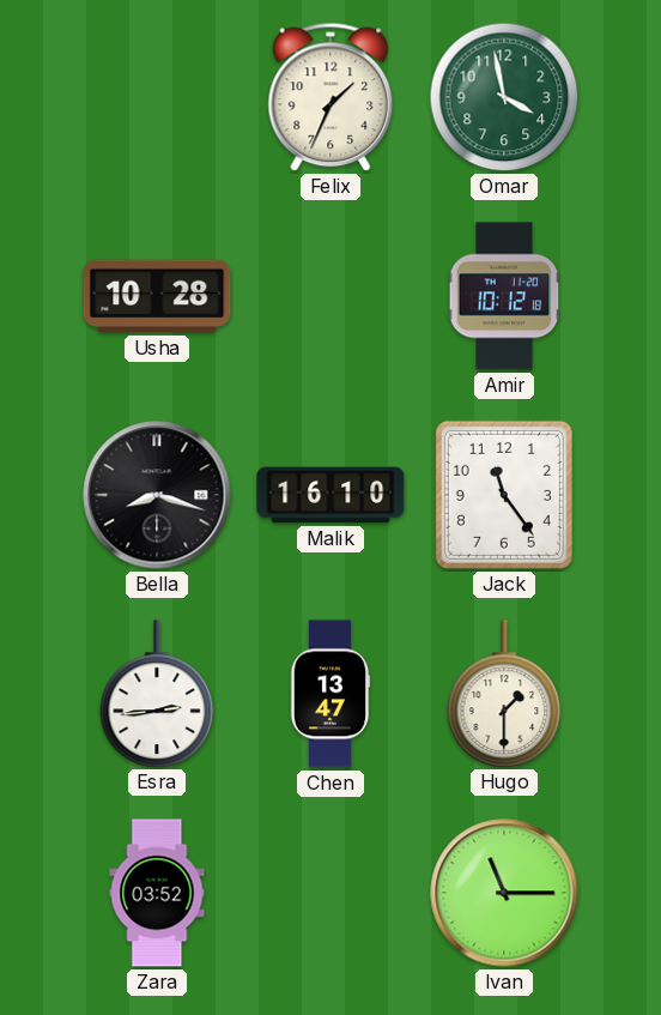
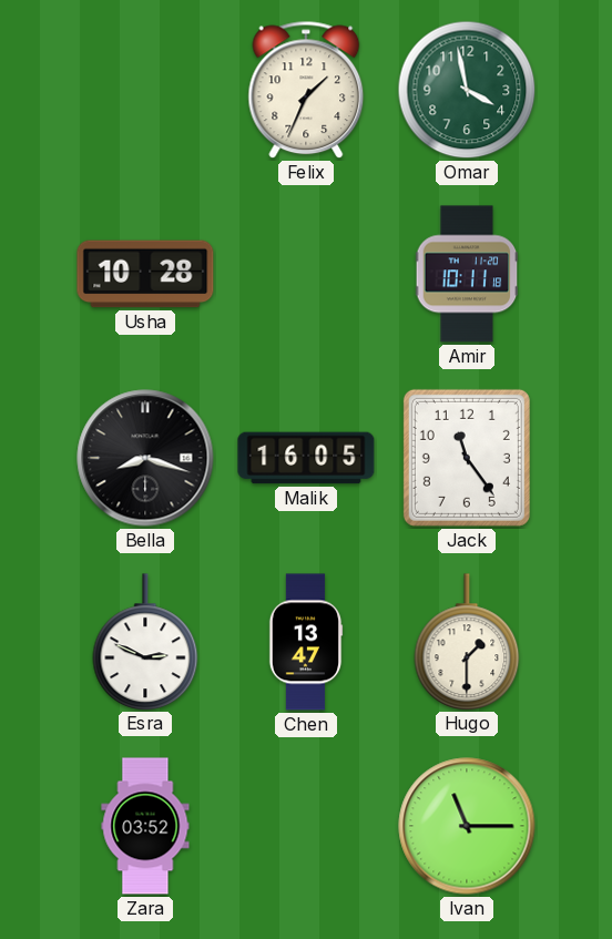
Amir: 10:12 -> 10:11 (467, 274)
Malik: 16:10 -> 16:05 (306, 458)
Esra: 2:44 -> 2:49 (145, 642)
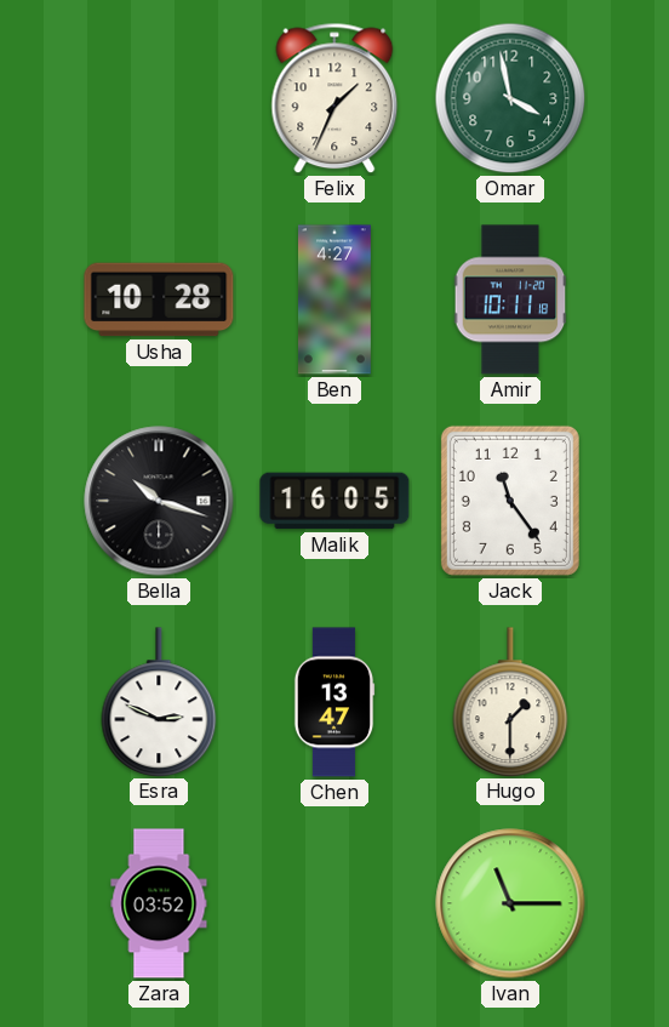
Ben: none -> 4:27 (334, 299)
Bella: 8:18 -> 10:18 (159, 501)
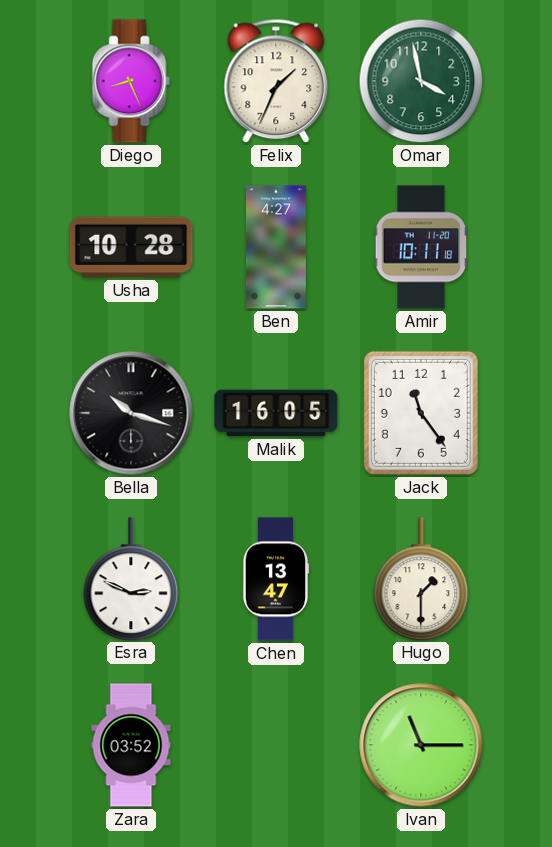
Diego: none -> 8:26 (131, 81)
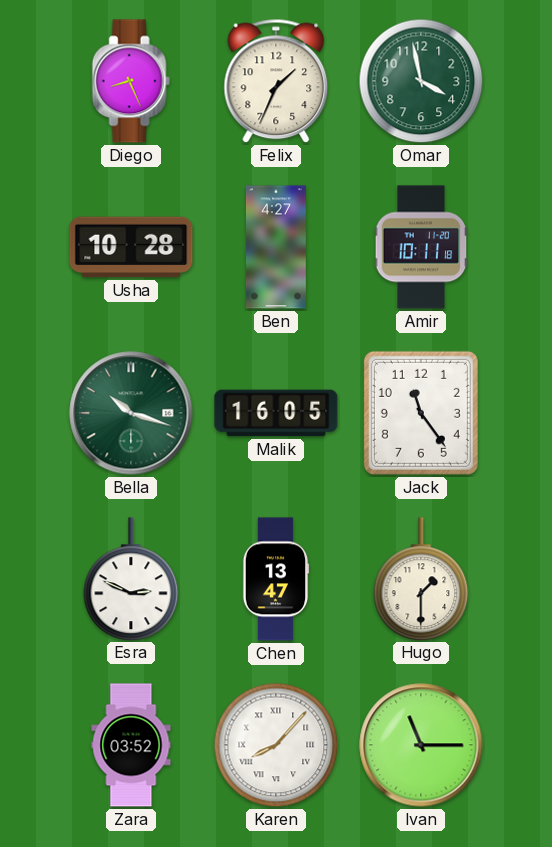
Bella dial: black -> green (131, 413)
Karen: none -> 8:07 (276, 745)
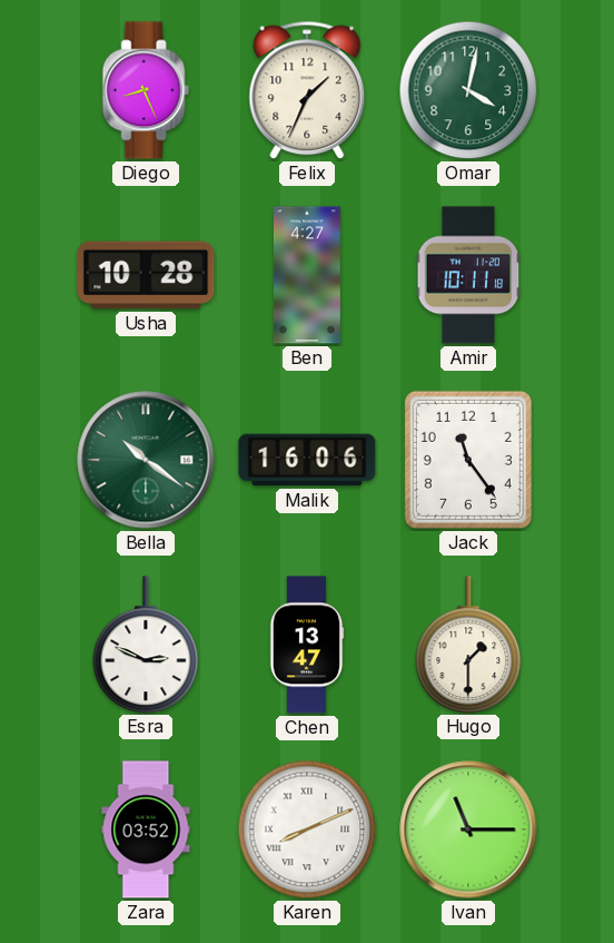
Omar: 3:58 -> 4:02 (468, 90)
Bella: 10:18 -> 10:21 (146, 460)
Malik: 16:05 -> 16:06 (307, 460)
Karen: 8:07 -> 8:11 (307, 829)
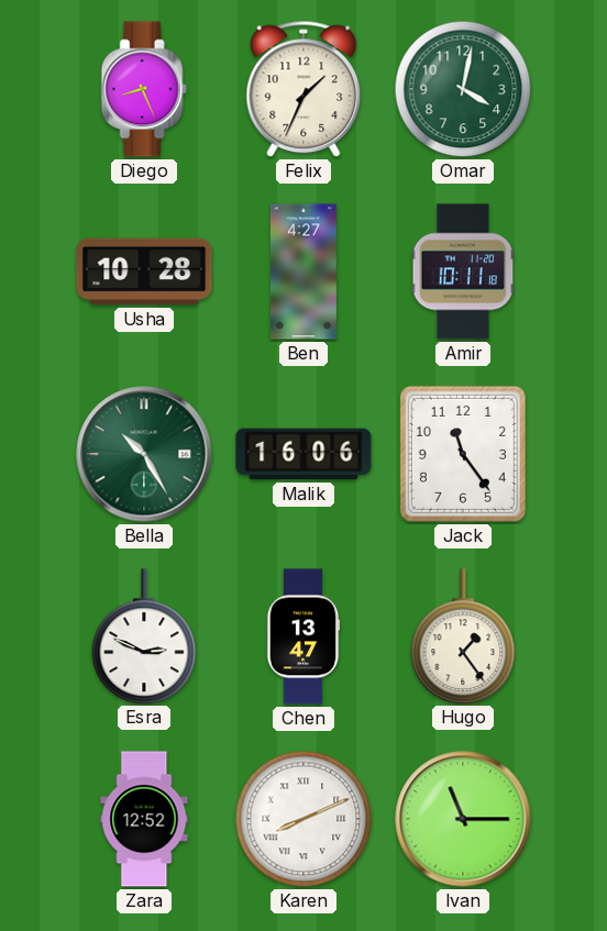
Bella: 10:21 -> 10:25 (144, 454)
Hugo: 1:30 -> 1:24 (463, 636)
Zara: 03:52 -> 12:52 (144, 819)
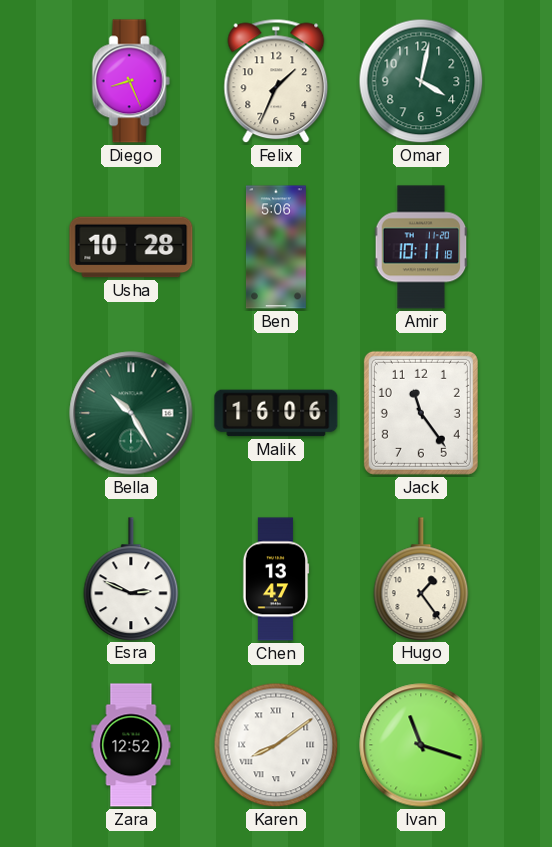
Ben: 4:27 -> 5:06 (276, 247)
Karen: 8:11 -> 8:09 (276, 745)
Ivan: 11:15 -> 11:18 (421, 745)
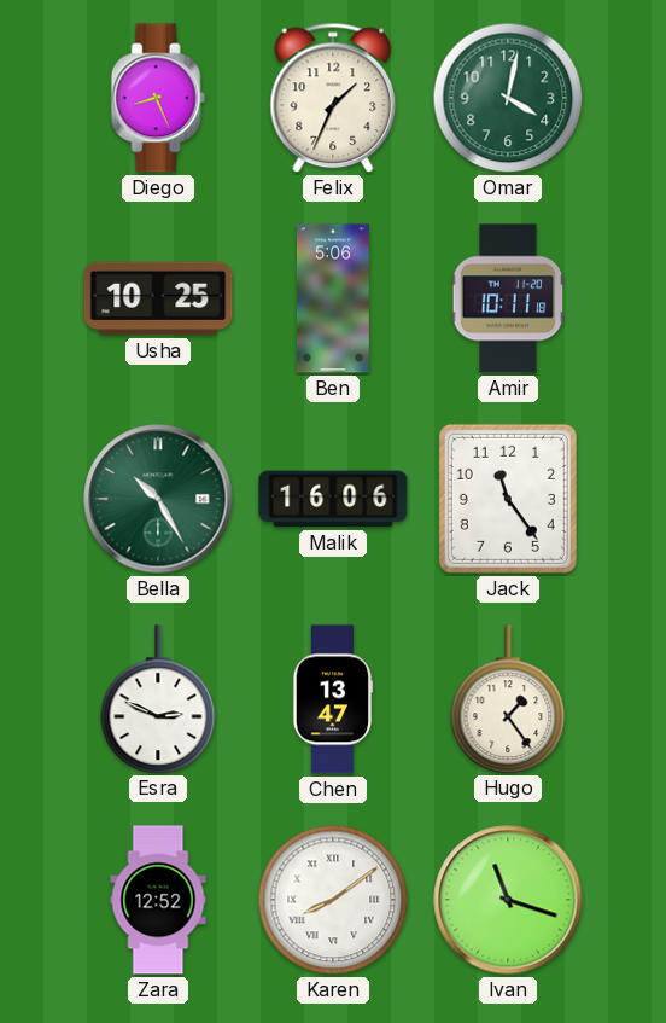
Usha: 10:28 -> 10:25 (158, 298)
